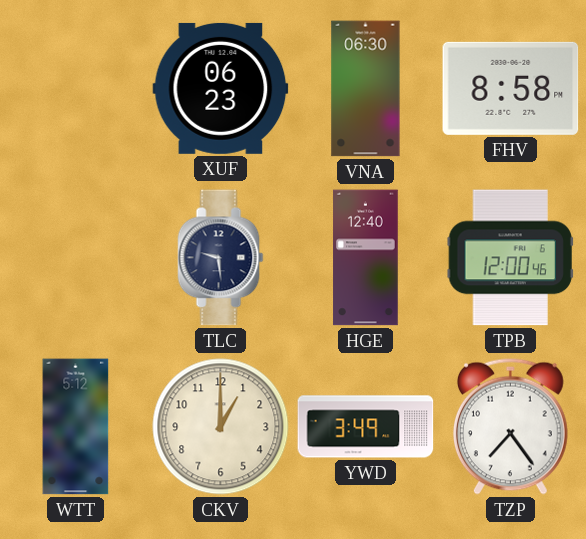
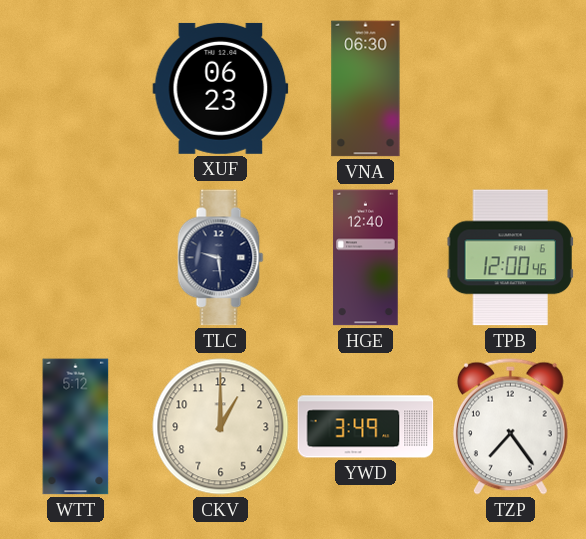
FHV: 8:58 -> none (511, 88)
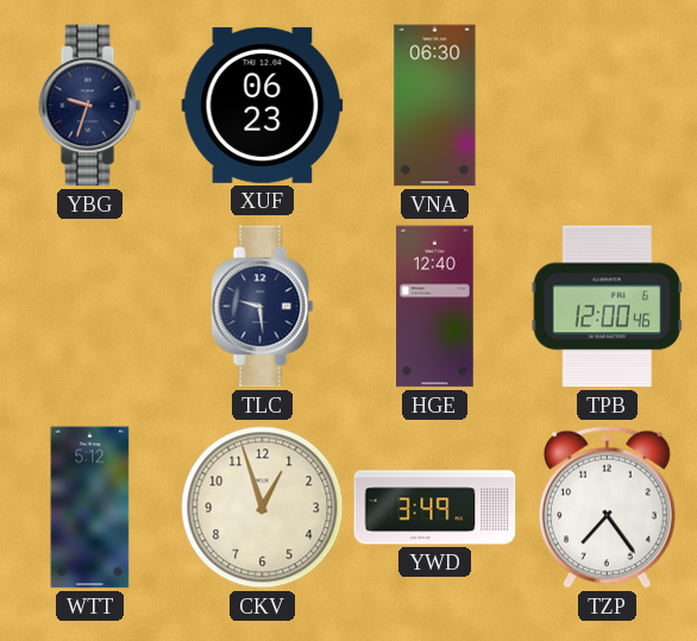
YBG: none -> 9:33 (90, 106)
CKV: 1:00 -> 12:57 (263, 508)
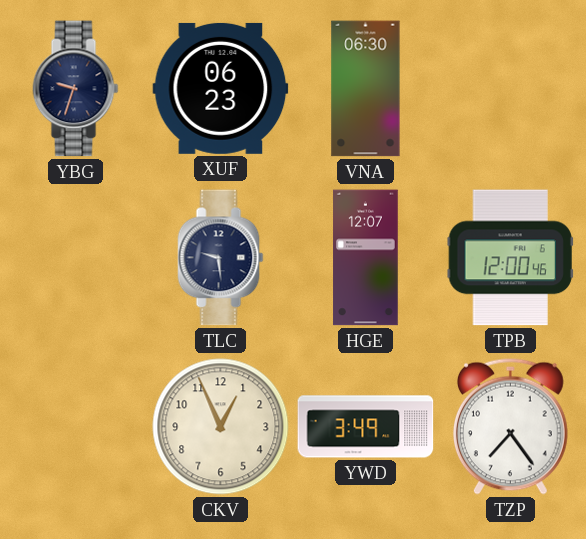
HGE: 12:40 -> 12:07 (366, 258)
WTT: 5:12 -> none (90, 508)
CKV: 12:57 -> 12:56 (221, 427)
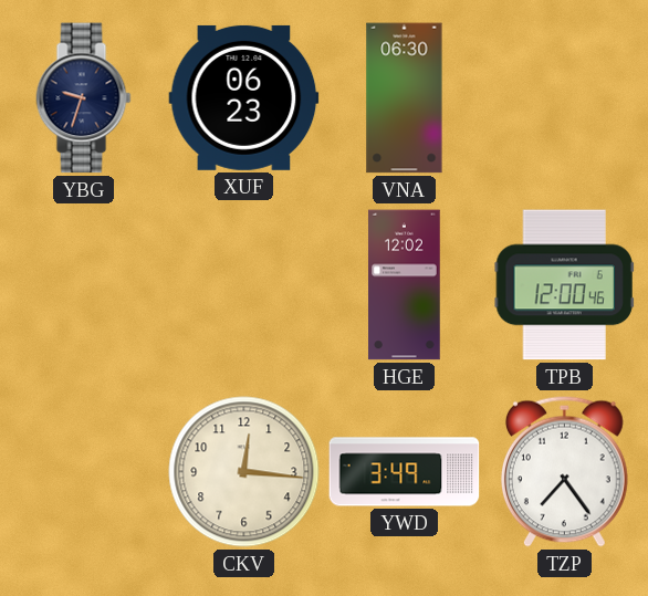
TLC: 9:29 -> none (221, 258)
HGE: 12:07 -> 12:02 (405, 285)
CKV: 12:56 -> 12:16 (244, 472)
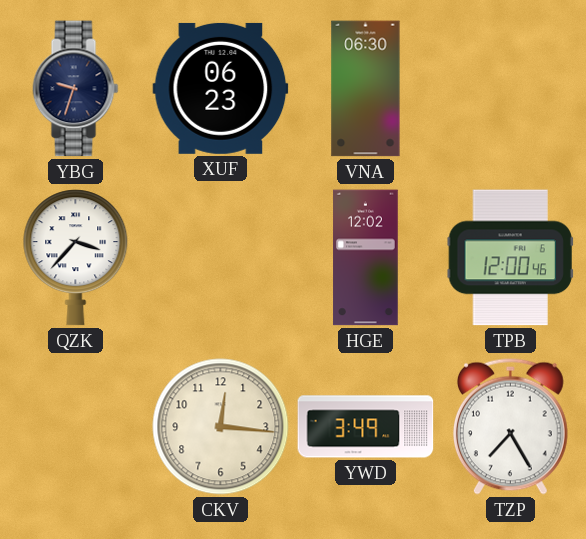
QZK: none -> 3:37 (76, 258)
TZP: 7:24 -> 7:25 (510, 426)
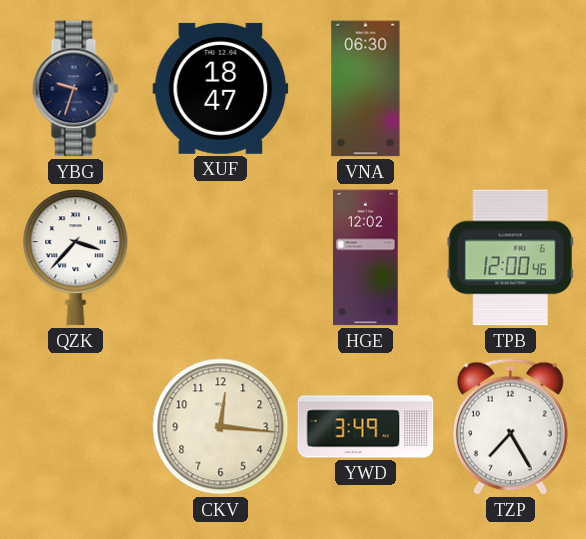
XUF: 06:23 -> 18:47 (221, 88)
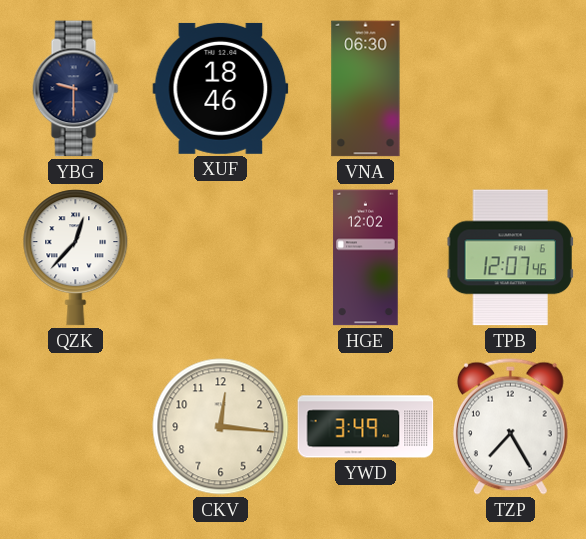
YBG: 9:33 -> 9:30 (76, 89)
XUF: 18:47 -> 18:46 (221, 88)
QZK: 3:37 -> 12:37 (76, 258)
TPB: 12:00 -> 12:07 (510, 258)
